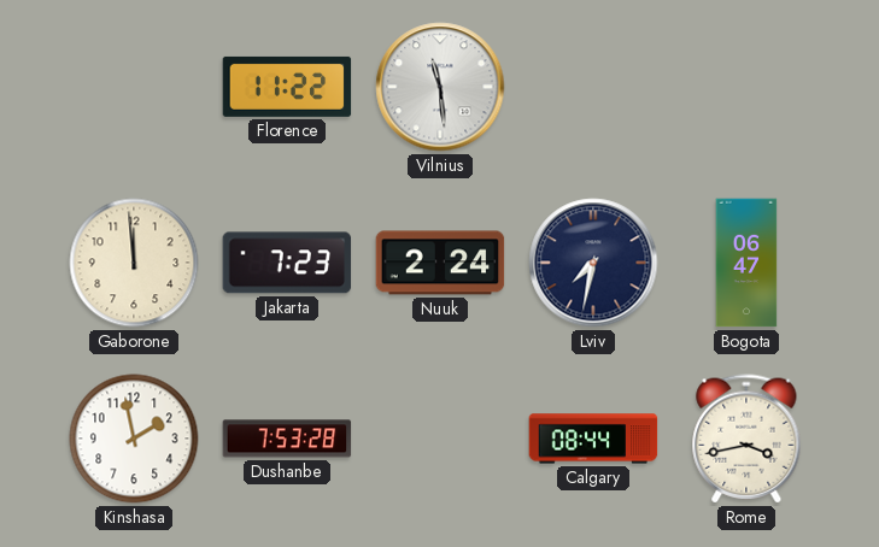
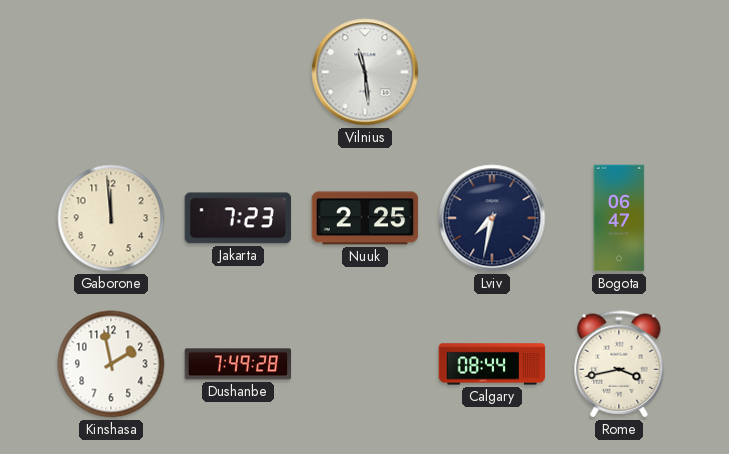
Florence: 11:22 -> none (287, 87)
Nuuk: 2:24 -> 2:25 (365, 218)
Dushanbe: 7:53 -> 7:49 (238, 364)
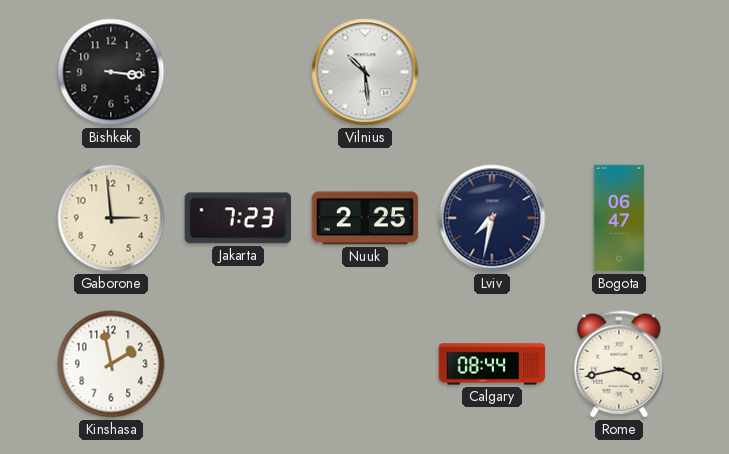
Bishkek: none -> 3:16 (111, 72)
Vilnius: 11:29 -> 10:29 (365, 72)
Gaborone: 11:59 -> 2:59 (111, 218)
Dushanbe: 7:49 -> none (238, 364)
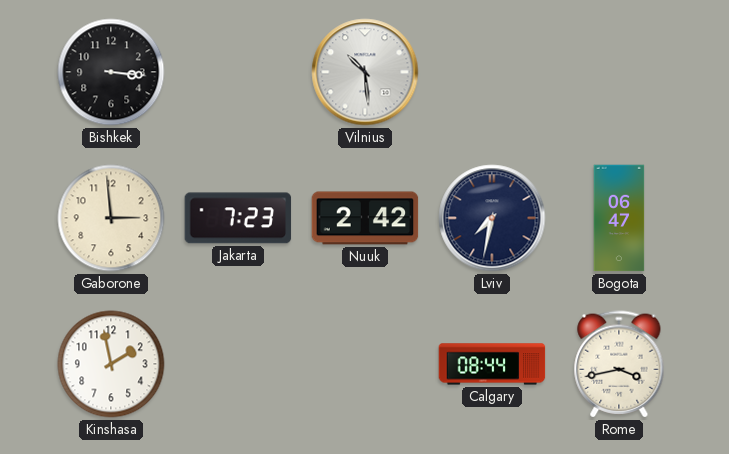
Nuuk: 2:25 -> 2:42 (365, 218)
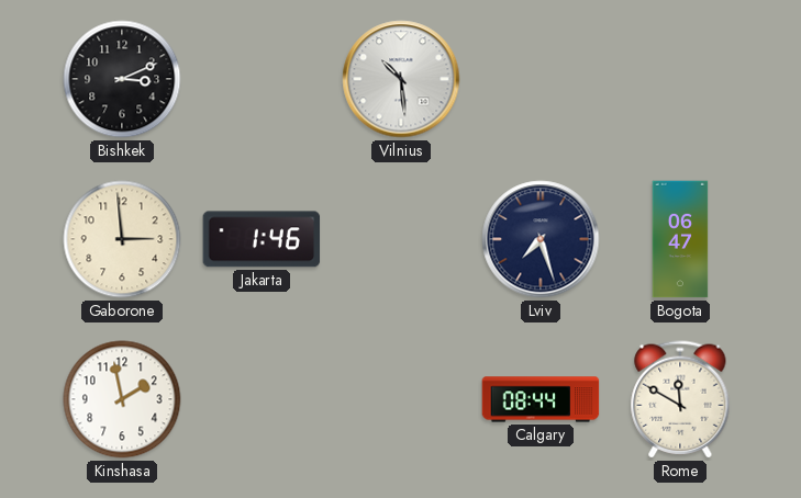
Bishkek: 3:16 -> 3:11 (122, 79)
Jakarta: 7:23 -> 1:46 (262, 239)
Nuuk: 2:42 -> none (365, 218)
Lviv: 7:32 -> 7:27 (541, 239)
Rome: 3:43 -> 11:50 (680, 399)
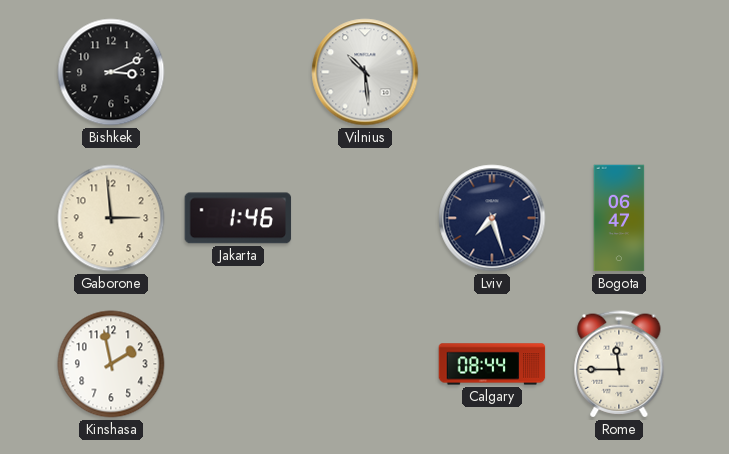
Rome: 11:50 -> 11:45 (619, 364)
